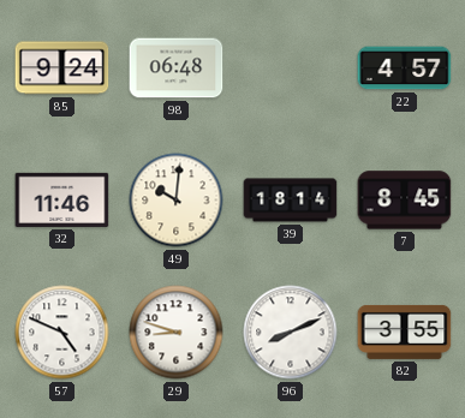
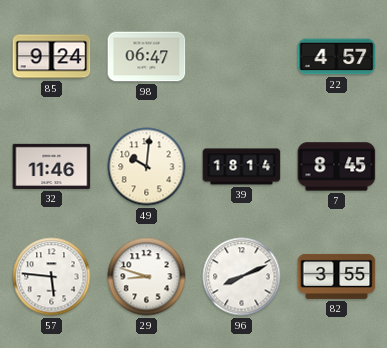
98: 06:48 -> 06:47 (147, 57)
57: 4:49 -> 5:46 (52, 277)
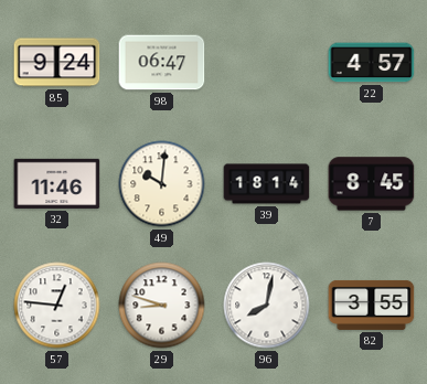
57: 5:46 -> 12:46 (57, 306)
96: 8:11 -> 8:02 (267, 306)
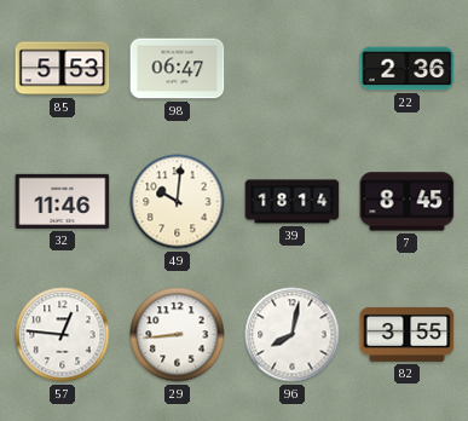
85: 9:24 -> 5:53 (63, 69)
22: 4:57 -> 2:36 (408, 69)
29: 8:48 -> 8:44 (178, 335)
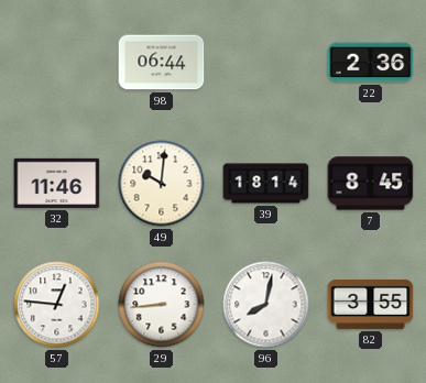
85: 5:53 -> none (63, 69)
98: 06:47 -> 06:44 (162, 63)
